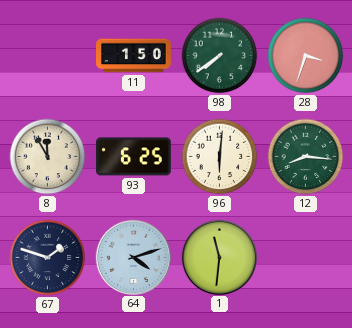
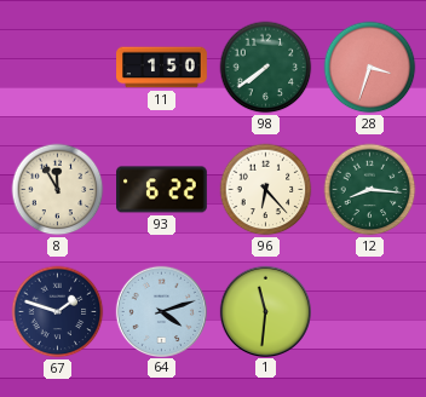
93: 6:25 -> 6:22 (162, 190)
96: 6:01 -> 6:23 (266, 190)
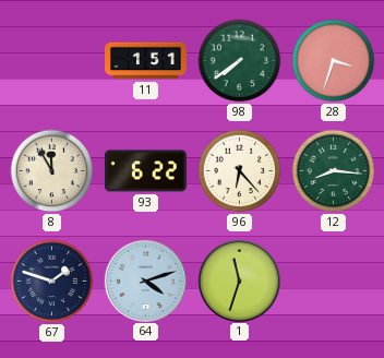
11: 1:50 -> 1:51 (146, 61)
1: 11:31 -> 11:33 (239, 281)
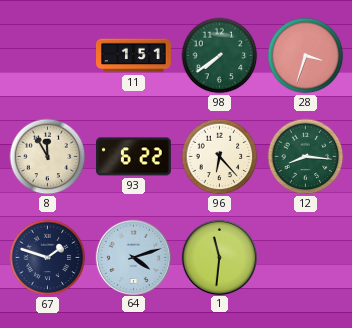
1: 11:33 -> 11:31 (219, 257)
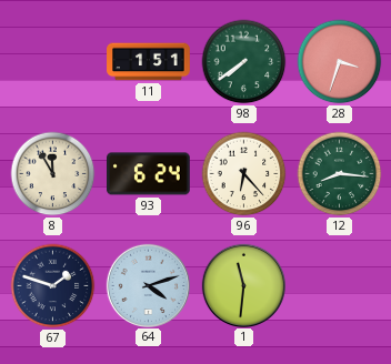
93: 6:22 -> 6:24 (149, 174)
